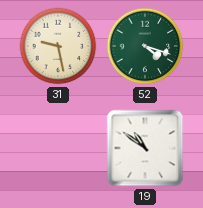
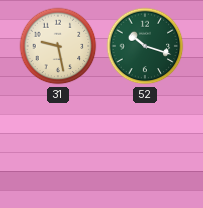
52: 4:18 -> 10:18 (145, 46)
19: 10:51 -> none (145, 148)
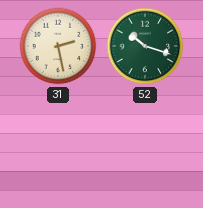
31: 9:28 -> 2:28 (58, 46)
